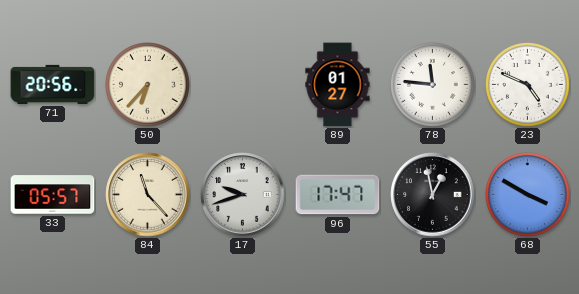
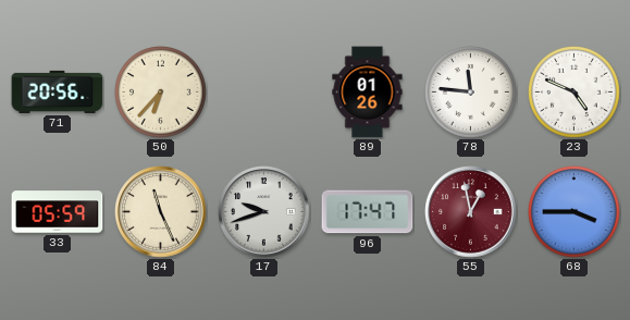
89: 01:27 -> 01:26 (368, 93)
33: 05:57 -> 05:59 (58, 212)
84: 11:23 -> 11:26 (161, 212)
55 dial: black -> burgundy (471, 212)
68: 3:50 -> 3:45 (575, 212)
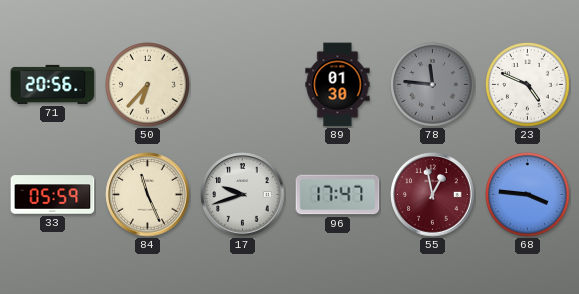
89: 01:26 -> 01:30 (338, 85)
78 dial: white -> grey (433, 85)
68: 3:45 -> 3:46 (528, 195)
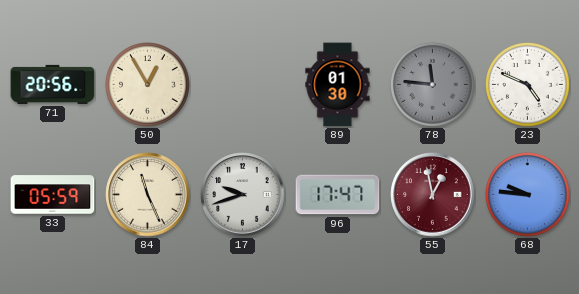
50: 6:37 -> 12:55 (148, 85)
68: 3:46 -> 9:46 (528, 195)
